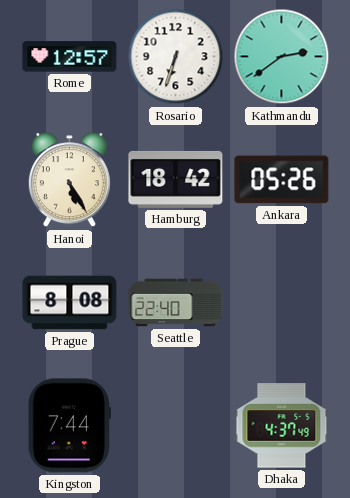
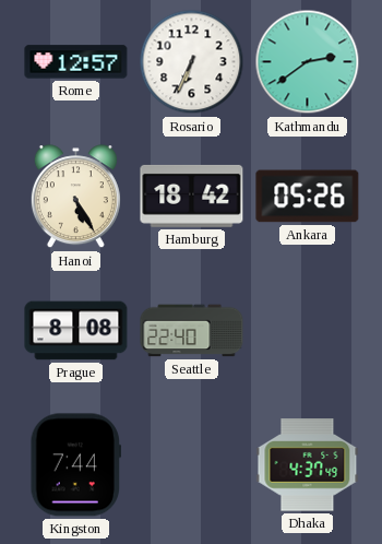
Rosario: 6:33 -> 6:34 (192, 62)
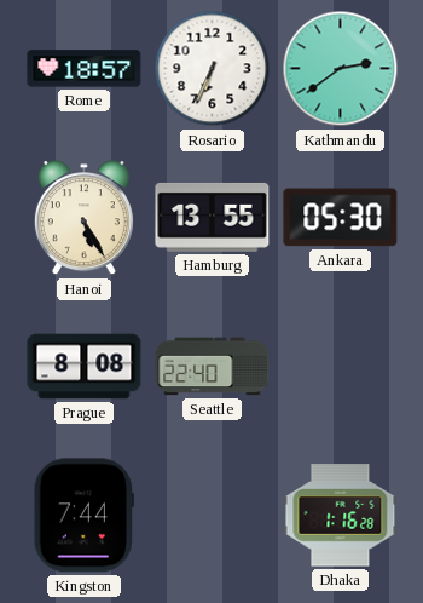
Rome: 12:57 -> 18:57 (85, 69)
Hamburg: 18:42 -> 13:55 (213, 217)
Ankara: 05:26 -> 05:30 (341, 218)
Dhaka: 4:37 -> 1:16 (341, 516)
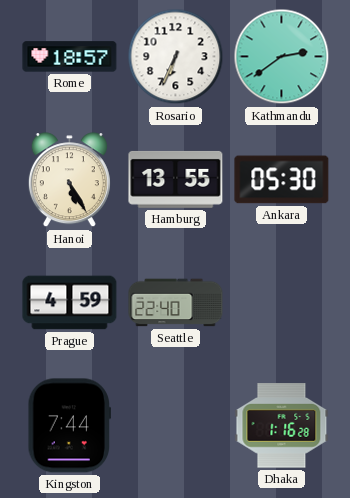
Prague: 8:08 -> 4:59 (70, 303)
